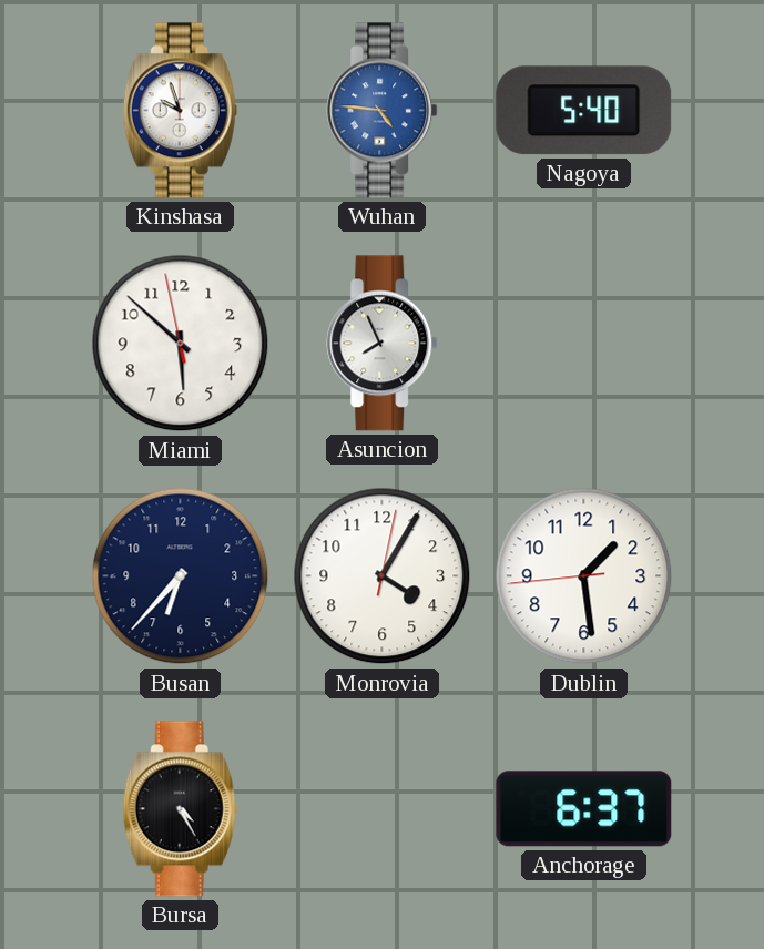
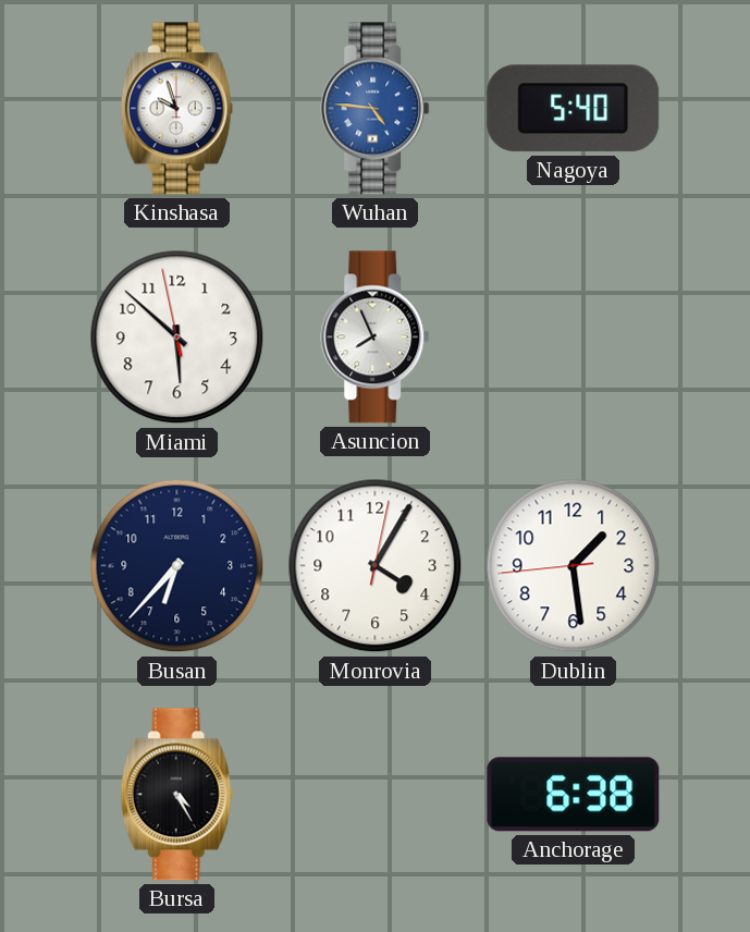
Anchorage: 6:37 -> 6:38 (574, 795)
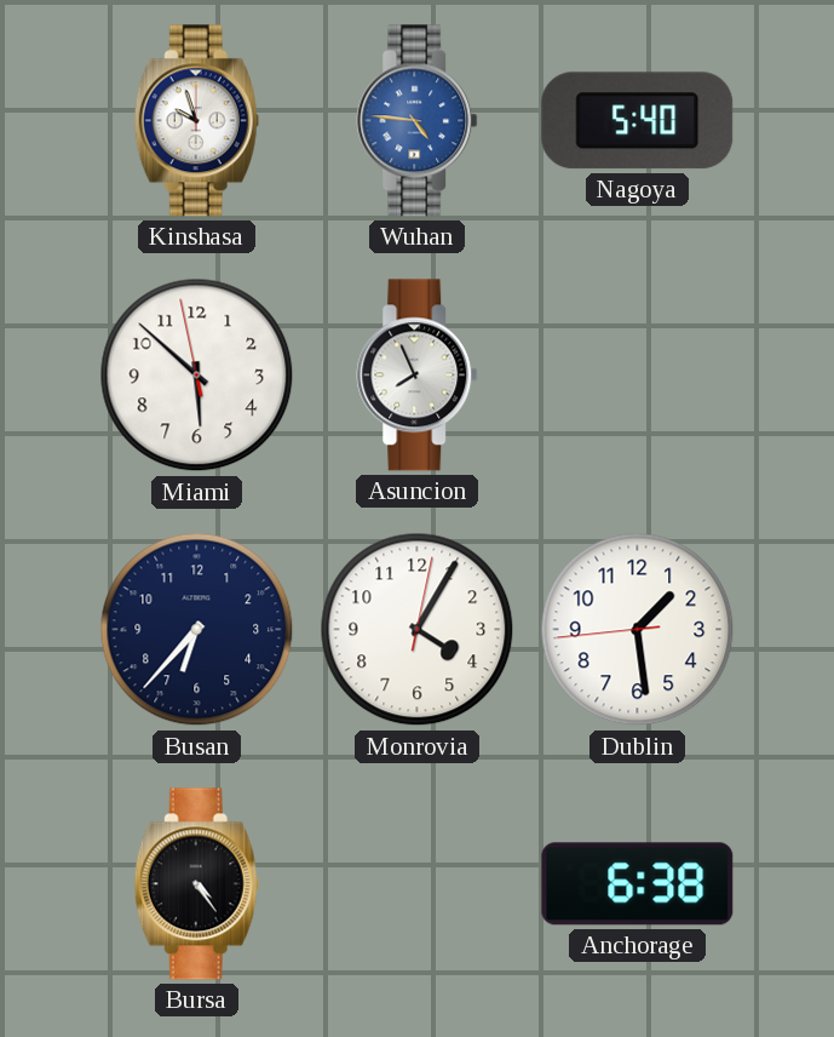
Bursa: 4:25 -> 4:24 (196, 884)
